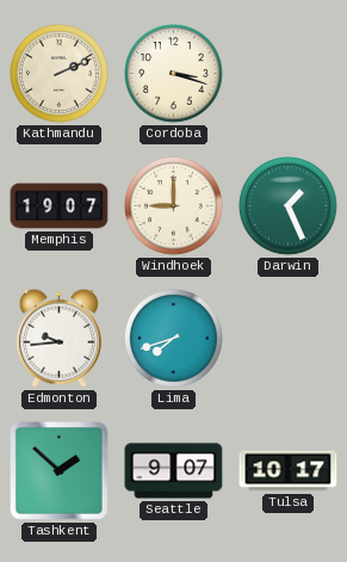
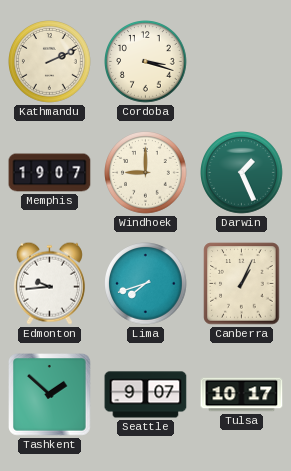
Canberra: none -> 1:04 (242, 284)
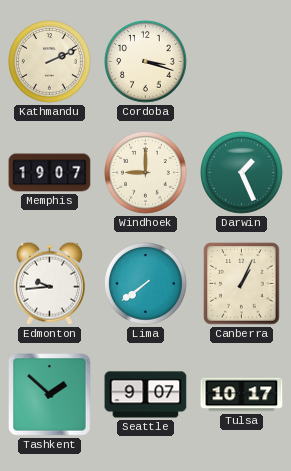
Lima: 7:42 -> 7:39 (146, 284)
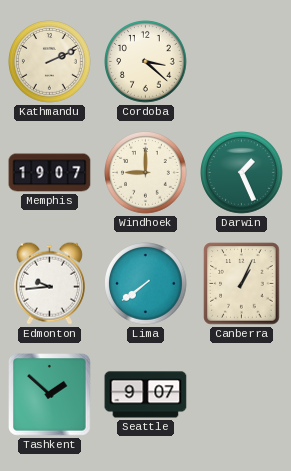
Cordoba: 3:18 -> 3:22 (146, 62)
Tulsa: 10:17 -> none (242, 395)
